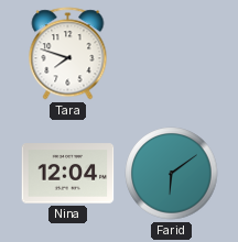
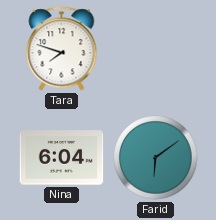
Nina: 12:04 -> 6:04 (62, 158)
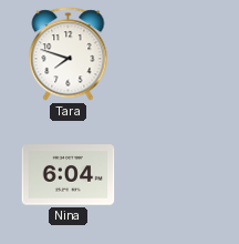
Farid: 6:09 -> none (156, 158)
